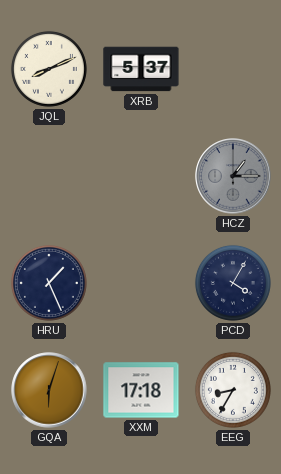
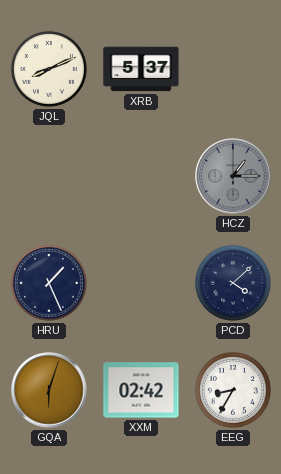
PCD: 4:05 -> 4:08 (233, 283)
XXM: 17:18 -> 02:42 (141, 390)
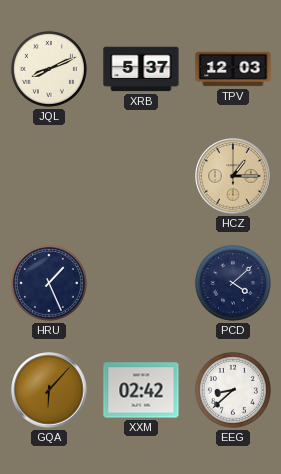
TPV: none -> 12:03 (233, 69)
HCZ dial: grey -> champagne (233, 176)
GQA: 6:03 -> 6:07 (49, 390)
EEG: 8:35 -> 8:38 (233, 390)
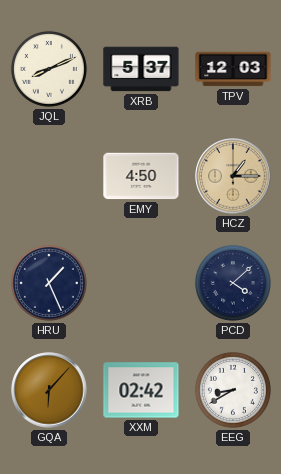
EMY: none -> 4:50 (141, 176)
EEG: 8:38 -> 8:40 (233, 390)
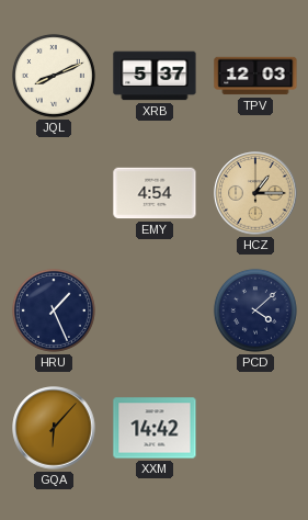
EMY: 4:50 -> 4:54 (155, 193)
XXM: 02:42 -> 14:42 (155, 428)
EEG: 8:40 -> none (233, 390)
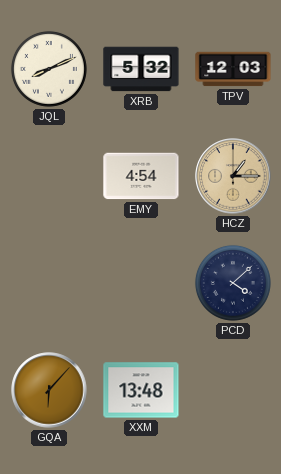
XRB: 5:37 -> 5:32 (141, 69)
HRU: 1:26 -> none (54, 310)
XXM: 14:42 -> 13:48 (141, 390)
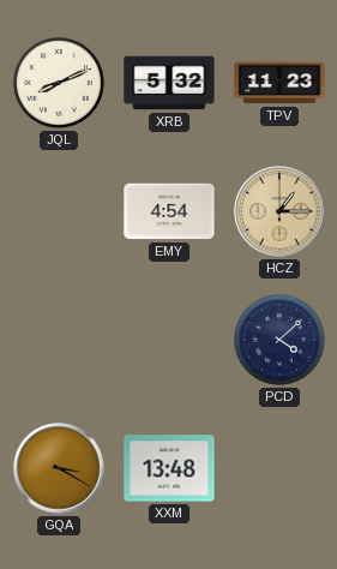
TPV: 12:03 -> 11:23 (279, 83)
GQA: 6:07 -> 3:20 (59, 468)
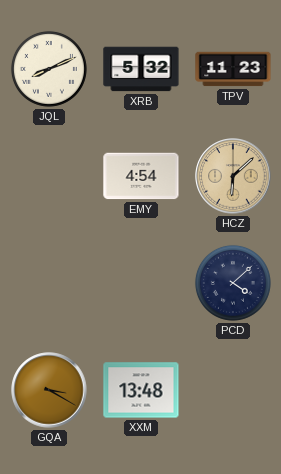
HCZ: 1:15 -> 6:08 (233, 176)
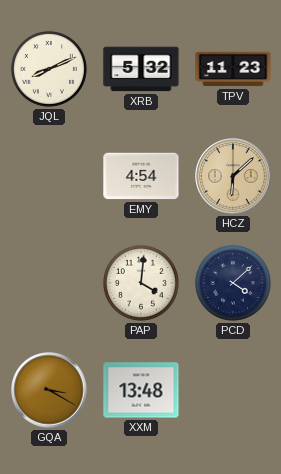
PAP: none -> 4:01 (141, 283)
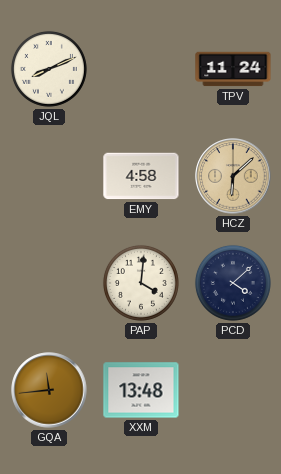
XRB: 5:32 -> none (141, 69)
TPV: 11:23 -> 11:24 (233, 69)
EMY: 4:54 -> 4:58 (141, 176)
GQA: 3:20 -> 11:44 (49, 390)
